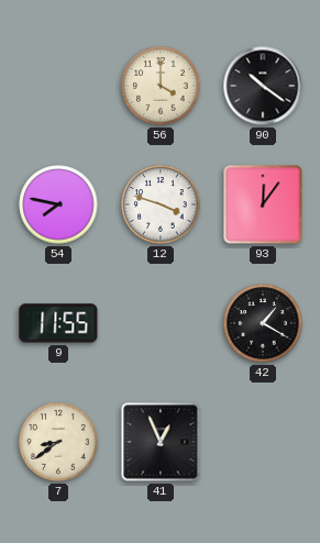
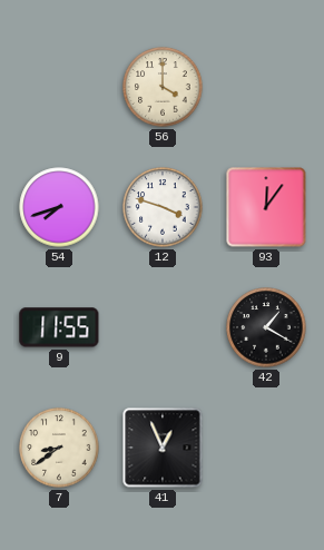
90: 10:21 -> none (263, 86)
54: 7:47 -> 7:42 (59, 207)
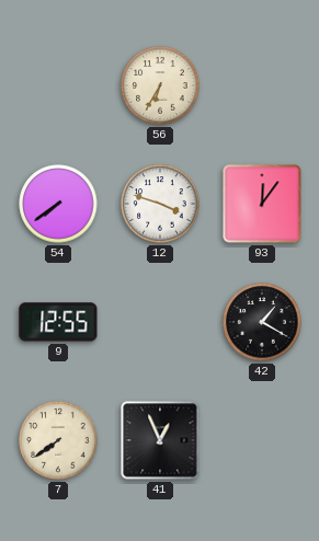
56: 4:00 -> 6:35 (160, 85)
54: 7:42 -> 7:39 (58, 204)
9: 11:55 -> 12:55 (58, 322)
7: 8:39 -> 7:39 (58, 440)
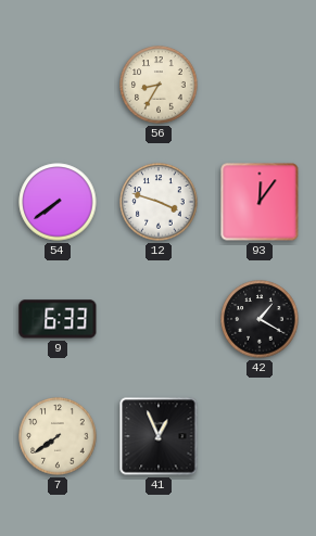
56: 6:35 -> 8:35 (159, 85)
9: 12:55 -> 6:33 (58, 319)
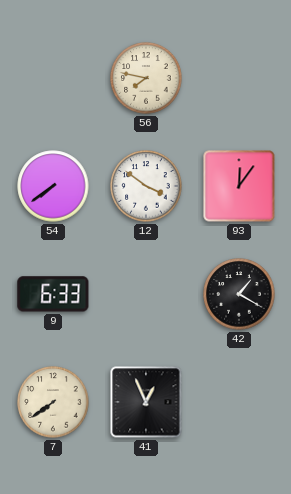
56: 8:35 -> 7:47 (146, 78)
12: 3:48 -> 3:51 (146, 186)
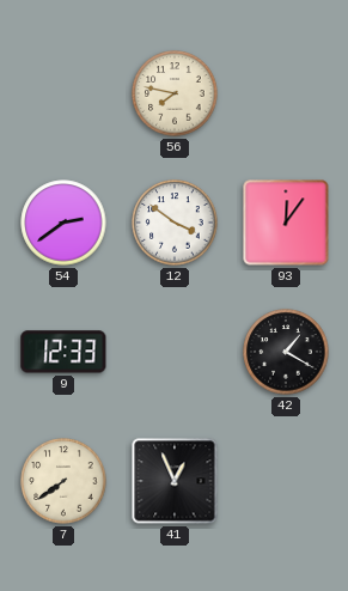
54: 7:39 -> 2:39 (63, 223)
9: 6:33 -> 12:33 (63, 352)
